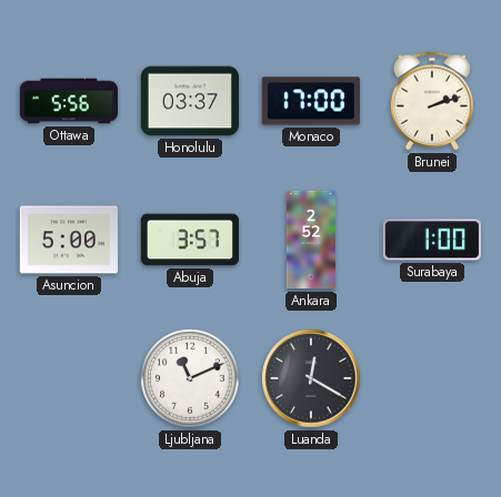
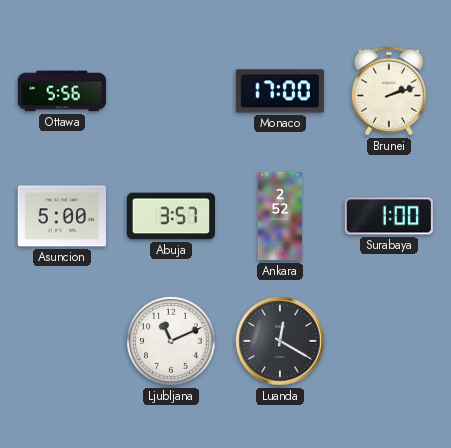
Honolulu: 03:37 -> none (189, 101)
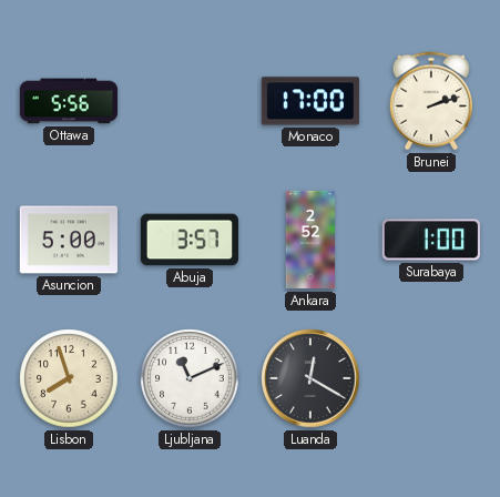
Lisbon: none -> 7:57 (69, 378)
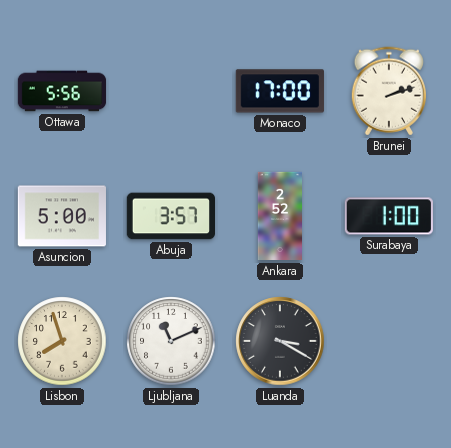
Luanda: 12:20 -> 3:20 (280, 341)
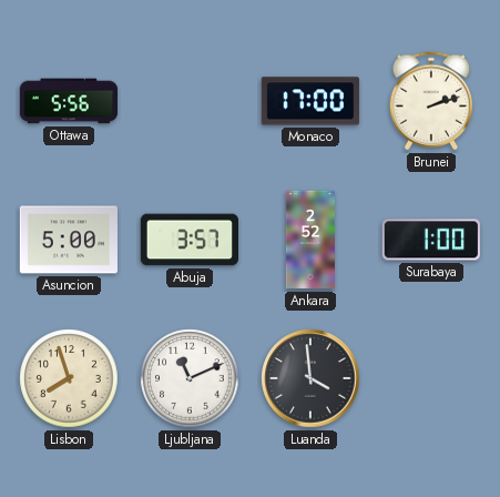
Luanda: 3:20 -> 3:59 (310, 378)
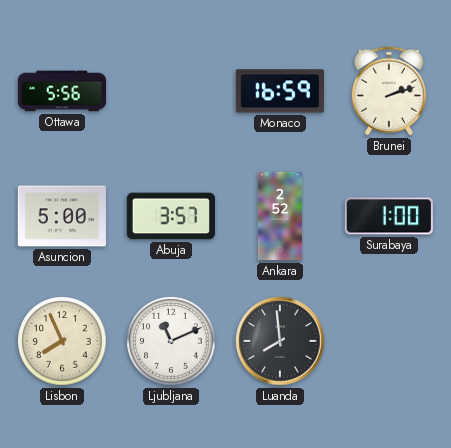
Monaco: 17:00 -> 16:59 (280, 91)
Lisbon: 7:57 -> 7:56 (62, 341)
Luanda: 3:59 -> 7:59 (280, 341)
